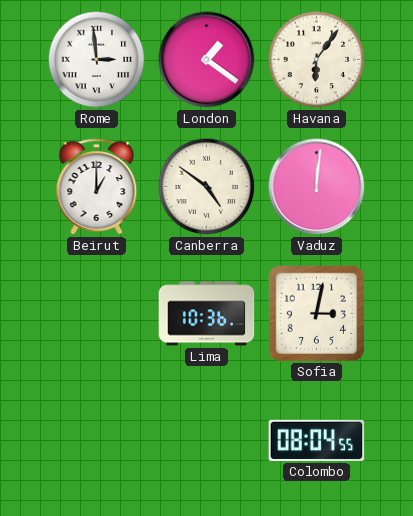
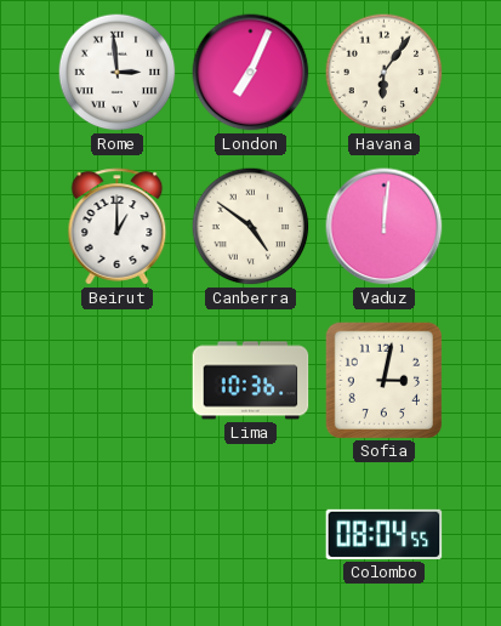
London: 1:21 -> 7:04 (251, 73)
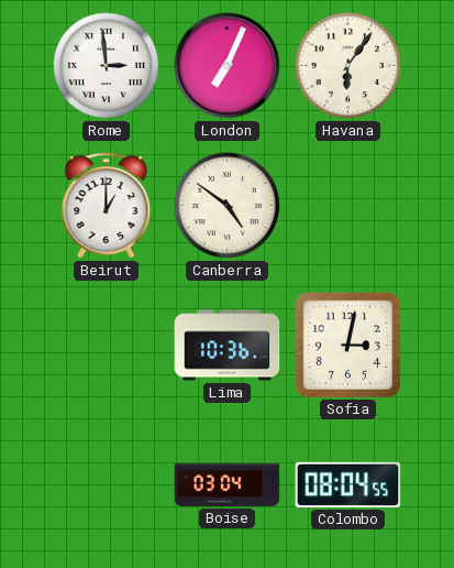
Vaduz: 12:01 -> none (385, 227)
Boise: none -> 03:04 (228, 484)
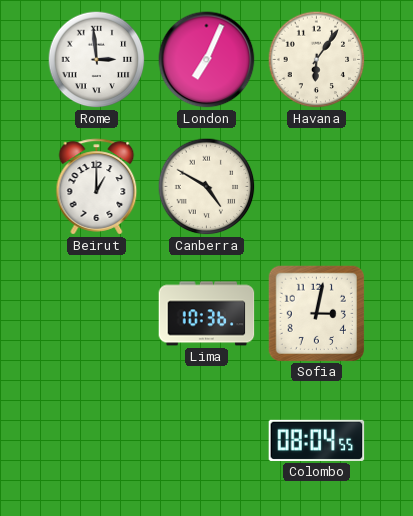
Canberra: 4:51 -> 4:50 (207, 187)
Boise: 03:04 -> none (228, 484)
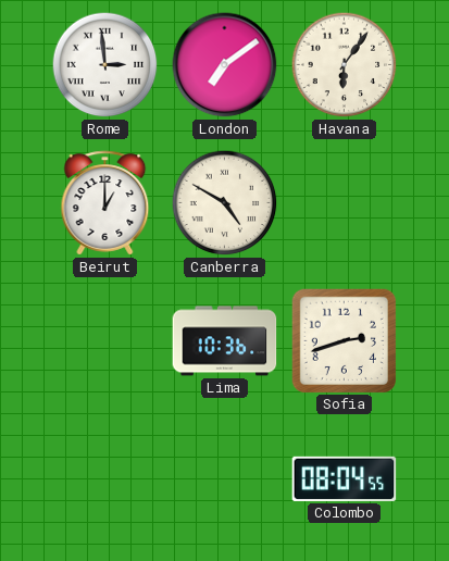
London: 7:04 -> 7:09 (225, 65)
Sofia: 3:02 -> 2:42 (344, 340)
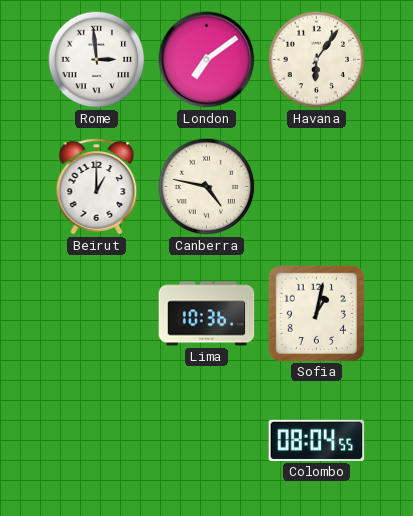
Canberra: 4:50 -> 4:47 (207, 187)
Sofia: 2:42 -> 1:02 (316, 313)
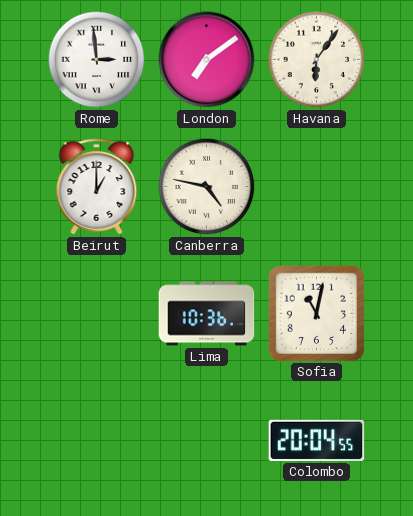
Sofia: 1:02 -> 11:02 (316, 313)
Colombo: 08:04 -> 20:04 (317, 440)
